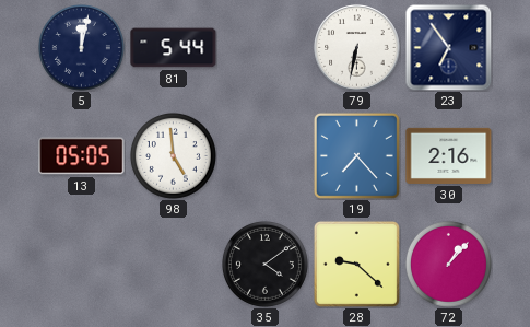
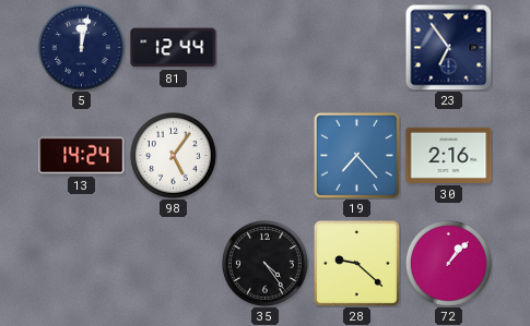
81: 5:44 -> 12:44 (174, 48)
79: 6:32 -> none (357, 48)
13: 05:05 -> 14:24 (82, 156)
98: 4:59 -> 5:06 (173, 155)
35: 4:09 -> 4:24 (264, 263)
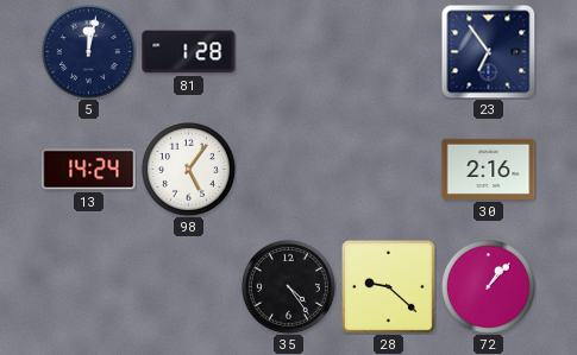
81: 12:44 -> 1:28 (189, 52)
19: 7:23 -> none (356, 155)
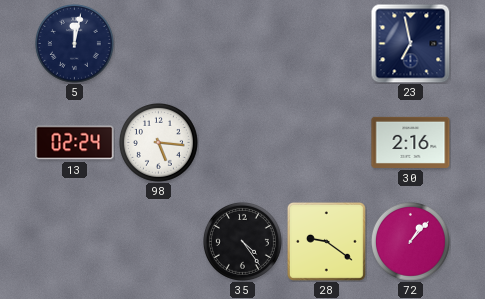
81: 1:28 -> none (189, 52)
23: 6:54 -> 6:58 (410, 43)
13: 14:24 -> 02:24 (75, 143)
98: 5:06 -> 5:16 (158, 142)
28: 9:22 -> 9:21 (326, 241)
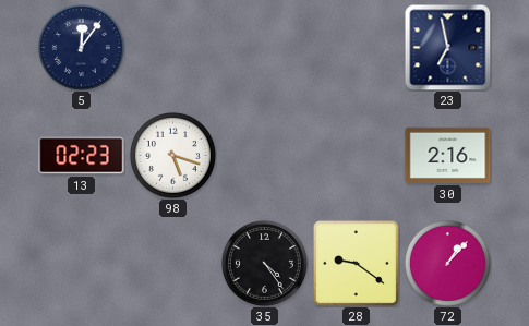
5: 12:02 -> 12:06 (81, 47)
13: 02:24 -> 02:23 (82, 156)
98: 5:16 -> 5:18 (172, 155)
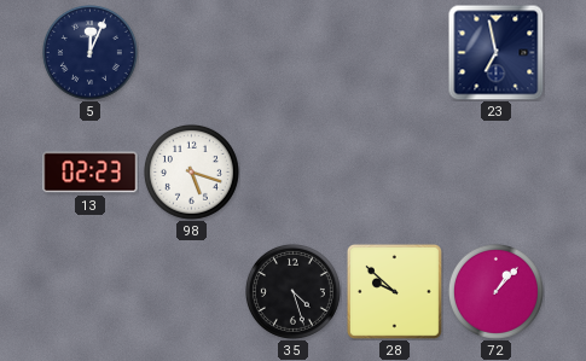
5: 12:06 -> 12:04 (89, 52)
30: 2:16 -> none (448, 155)
35: 4:24 -> 4:27 (292, 291)
28: 9:21 -> 9:52 (394, 291)
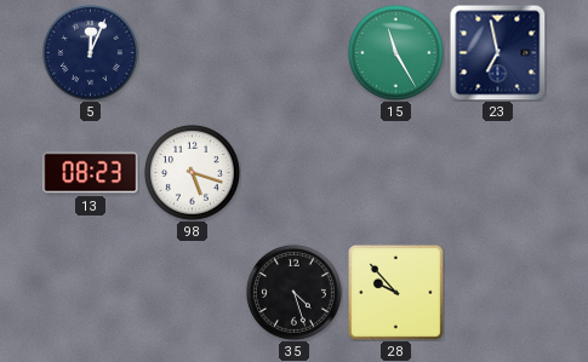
15: none -> 11:25 (395, 52)
13: 02:23 -> 08:23 (91, 173)
28: 9:52 -> 9:53 (395, 292)
72: 1:07 -> none (495, 291)
